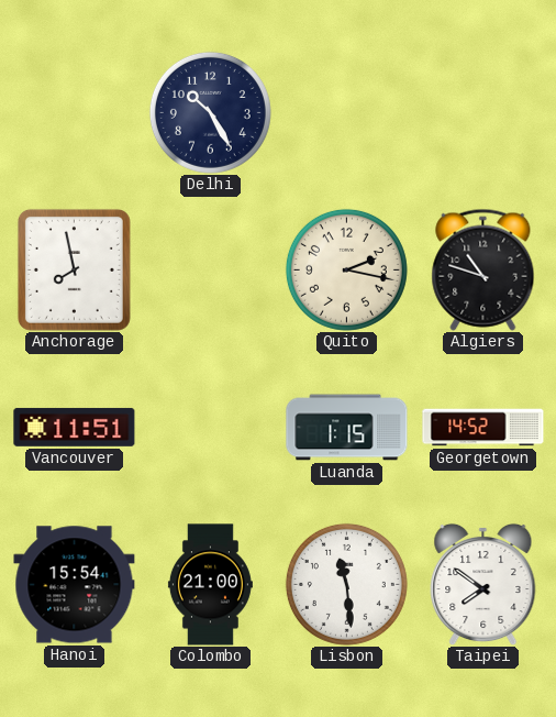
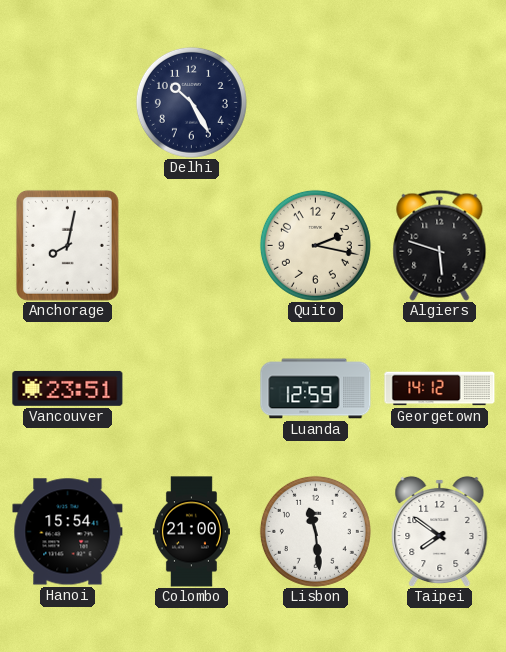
Anchorage: 7:58 -> 8:02 (67, 245)
Algiers: 10:48 -> 5:48 (440, 245)
Vancouver: 11:51 -> 23:51 (68, 388)
Luanda: 1:15 -> 12:59 (316, 389)
Georgetown: 14:52 -> 14:12 (440, 389)
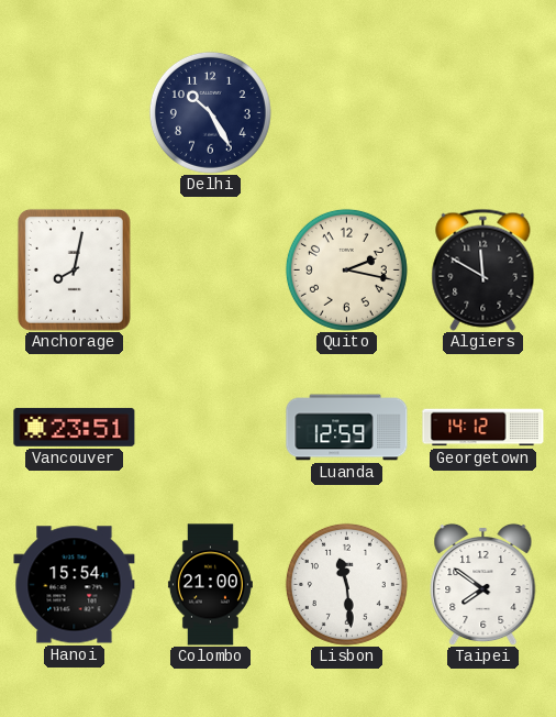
Algiers: 5:48 -> 11:50 (483, 269)
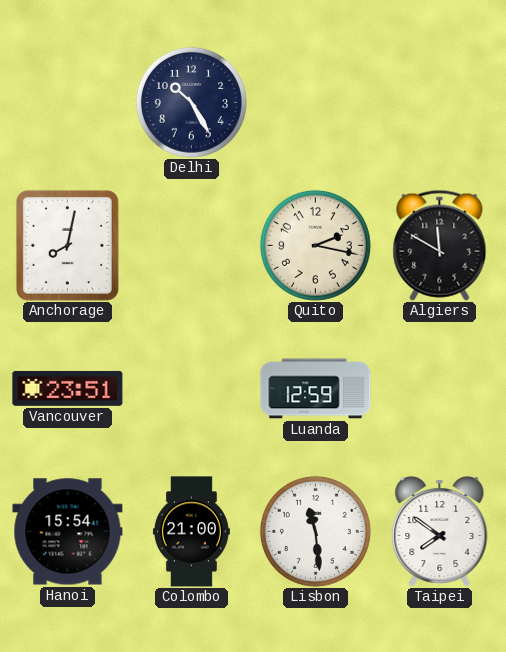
Georgetown: 14:12 -> none (483, 428)
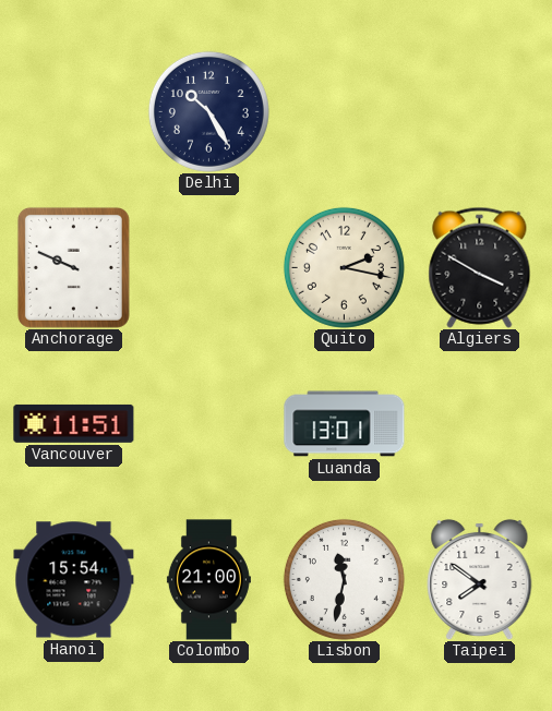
Anchorage: 8:02 -> 9:49 (73, 267)
Algiers: 11:50 -> 3:50 (480, 267)
Vancouver: 23:51 -> 11:51 (74, 423)
Luanda: 12:59 -> 13:01 (345, 424)
Lisbon: 11:29 -> 11:32 (344, 579)
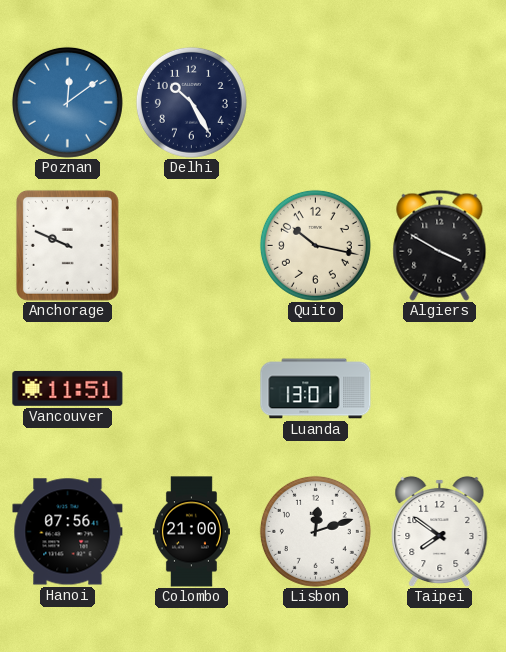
Poznan: none -> 12:09 (67, 102)
Quito: 2:17 -> 10:17 (315, 245)
Hanoi: 15:54 -> 07:56 (68, 532)
Lisbon: 11:32 -> 12:12 (315, 531)
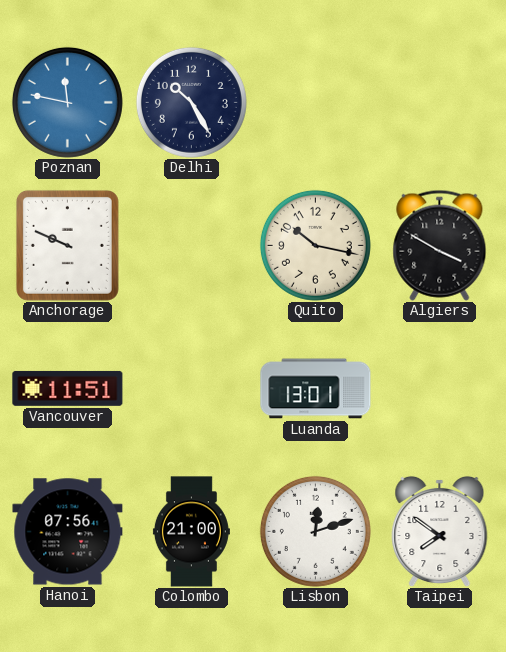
Poznan: 12:09 -> 11:47 (67, 102)
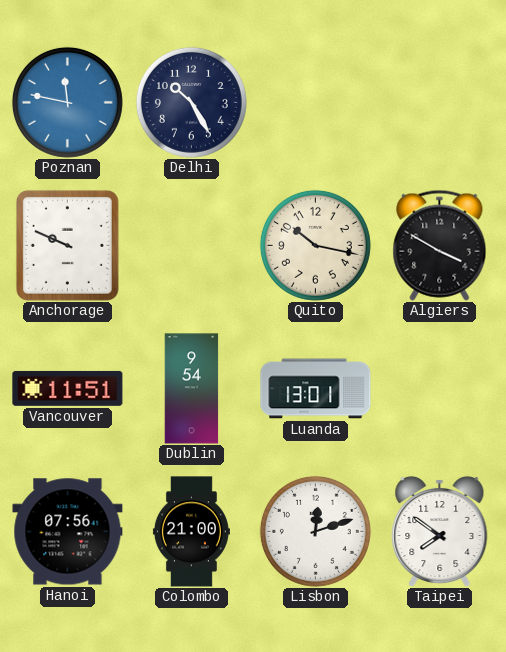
Dublin: none -> 9:54 (192, 389)
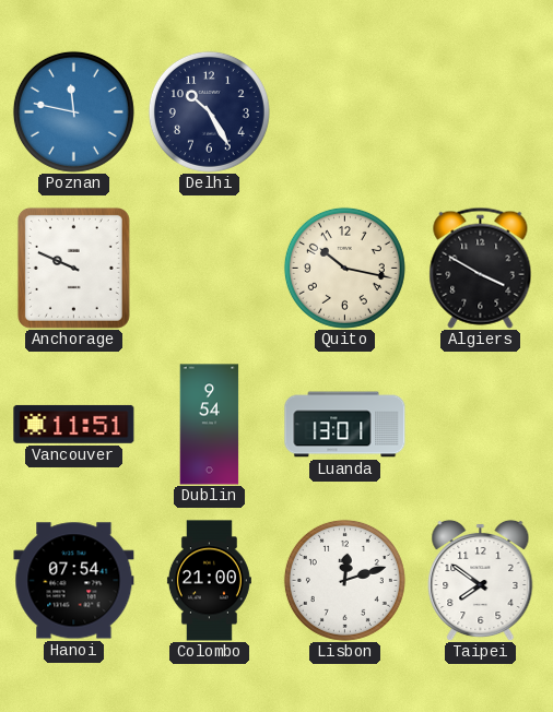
Hanoi: 07:56 -> 07:54 (74, 581)
